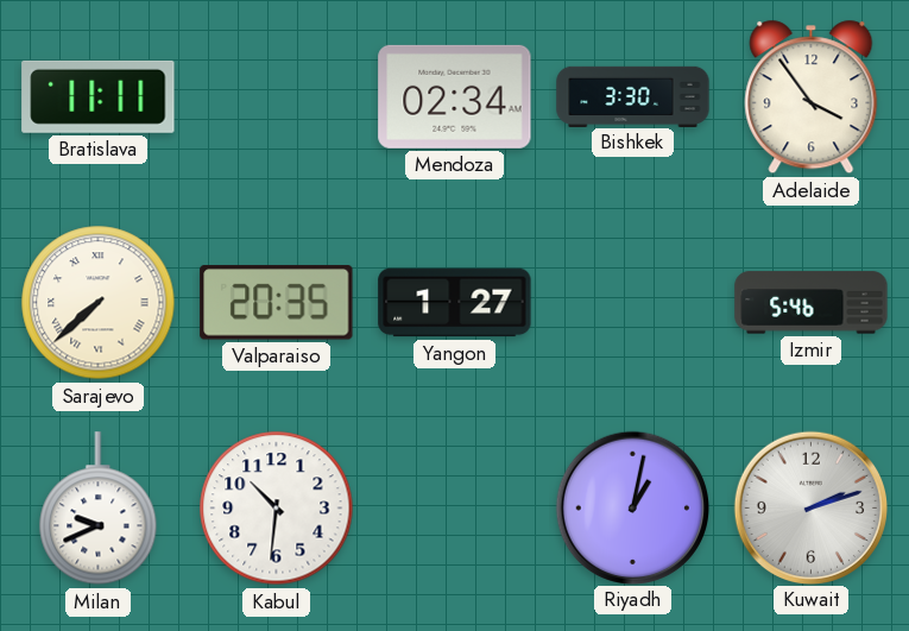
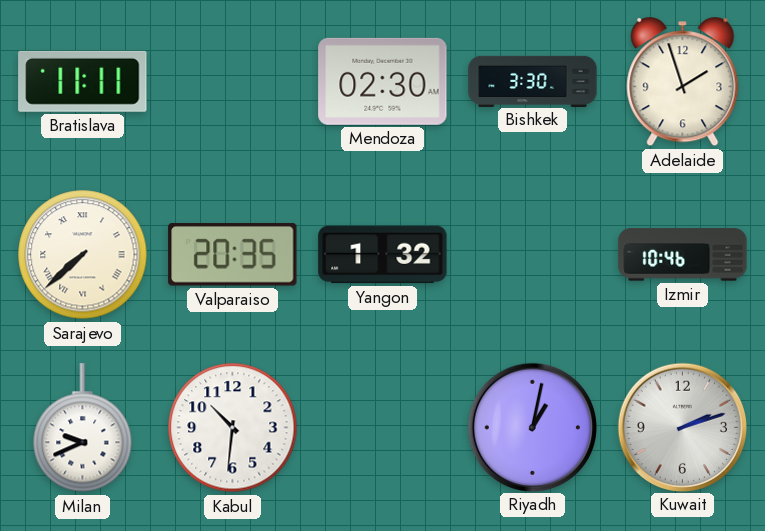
Mendoza: 02:34 -> 02:30 (383, 81)
Adelaide: 3:54 -> 1:57 (683, 82)
Yangon: 1:27 -> 1:32 (383, 255)
Izmir: 5:46 -> 10:46 (683, 255)
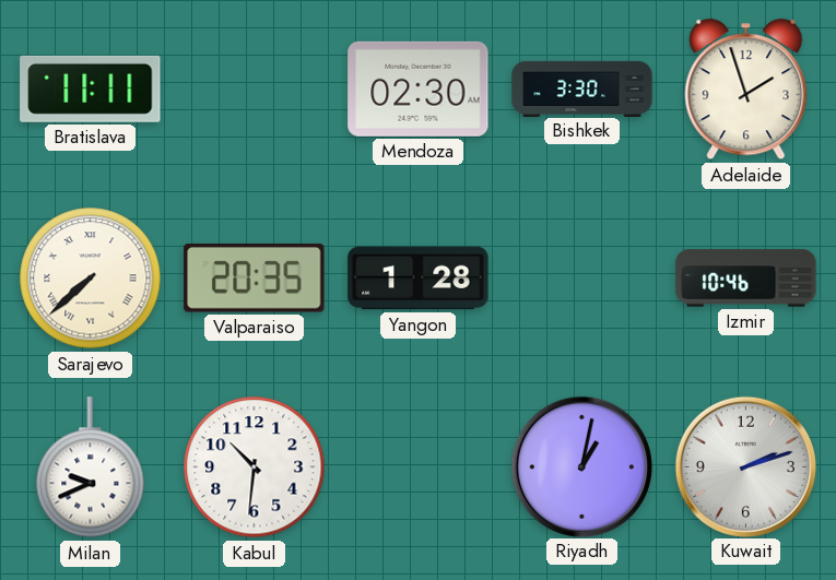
Yangon: 1:32 -> 1:28 (419, 279)
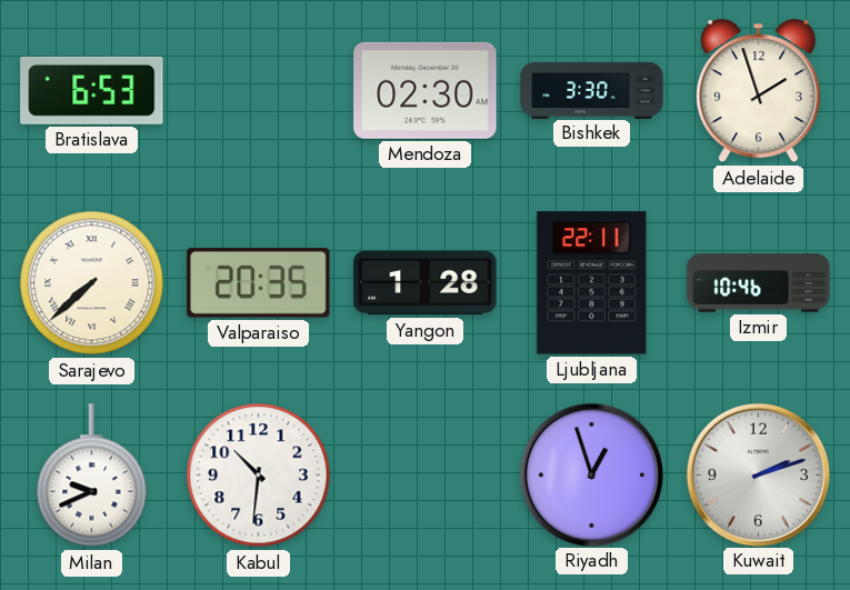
Bratislava: 11:11 -> 6:53 (92, 90)
Ljubljana: none -> 22:11 (592, 283)
Riyadh: 1:02 -> 12:57 (591, 474)
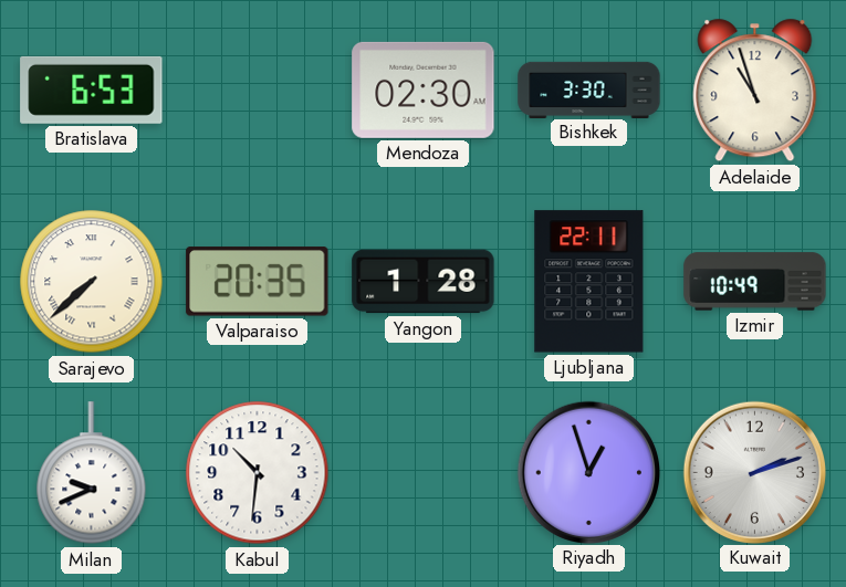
Adelaide: 1:57 -> 10:57 (755, 91)
Izmir: 10:46 -> 10:49 (755, 282)
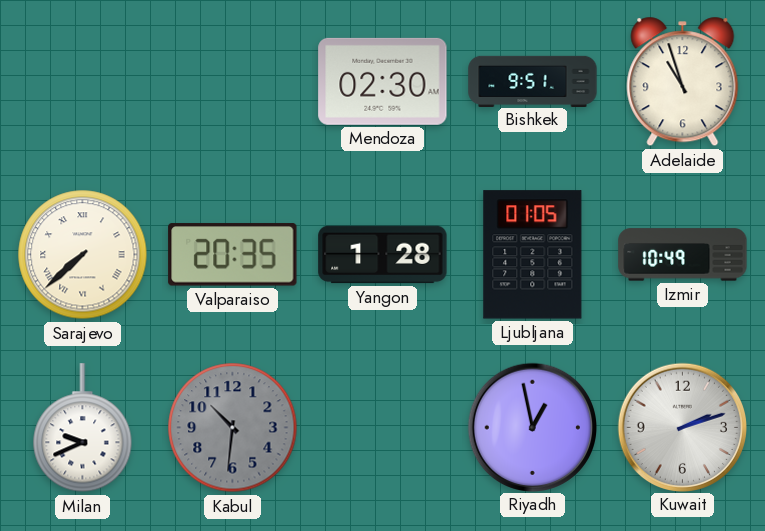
Bratislava: 6:53 -> none (92, 90)
Bishkek: 3:30 -> 9:51 (533, 81)
Ljubljana: 22:11 -> 01:05 (533, 255)
Kabul dial: white -> grey (233, 428)
Riyadh: 12:57 -> 12:58 (532, 427)
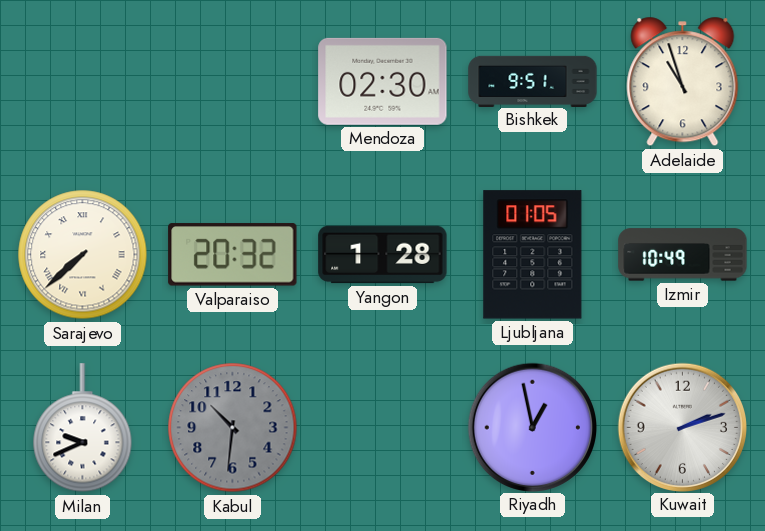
Valparaiso: 20:35 -> 20:32 (233, 255)
